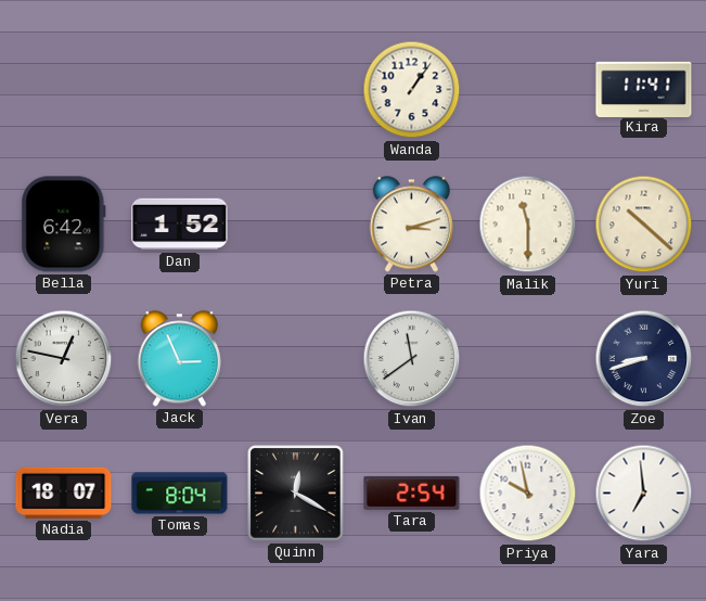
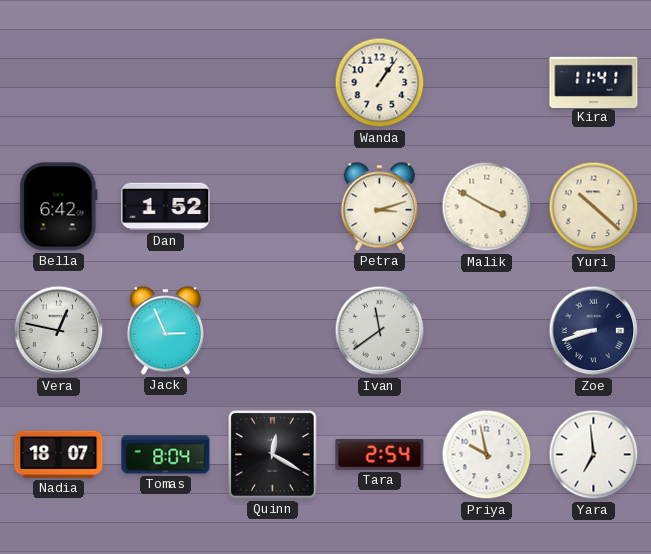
Malik: 11:30 -> 3:50 (487, 207)
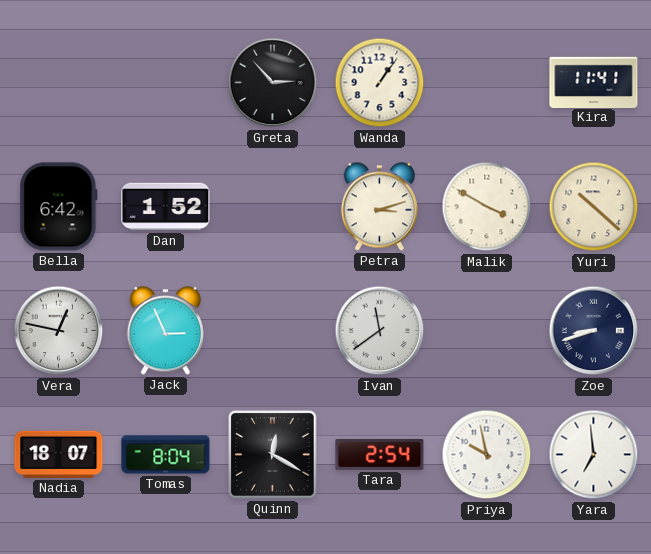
Greta: none -> 2:53 (273, 83)
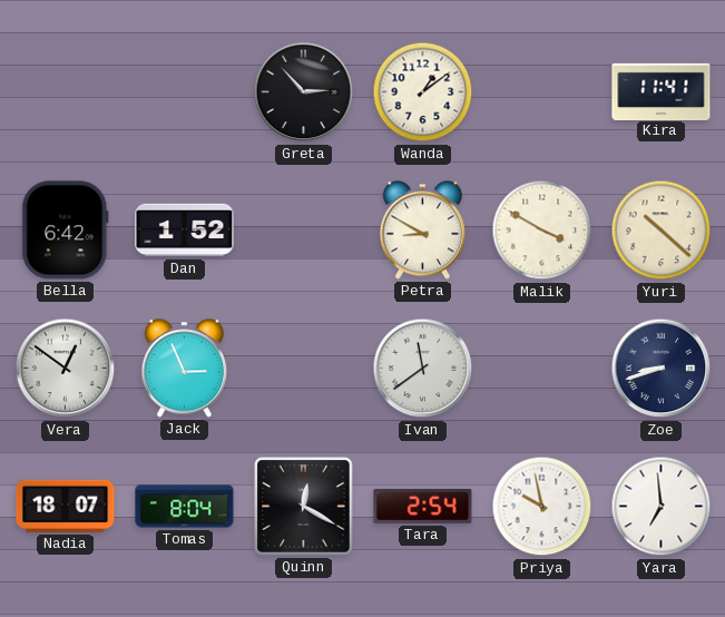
Wanda: 1:06 -> 1:09 (423, 92)
Petra: 3:12 -> 8:50 (422, 231)
Vera: 12:47 -> 12:51 (66, 369)
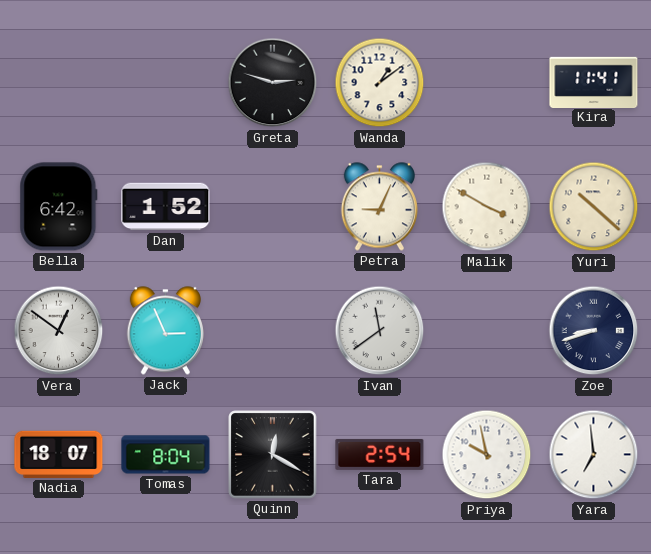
Greta: 2:53 -> 2:48 (273, 83)
Petra: 8:50 -> 9:04 (379, 207)
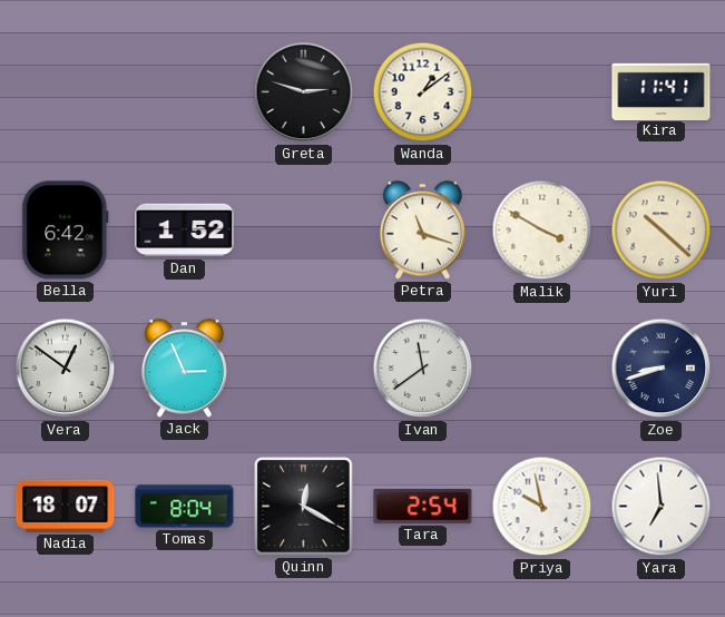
Petra: 9:04 -> 11:18 (422, 231)
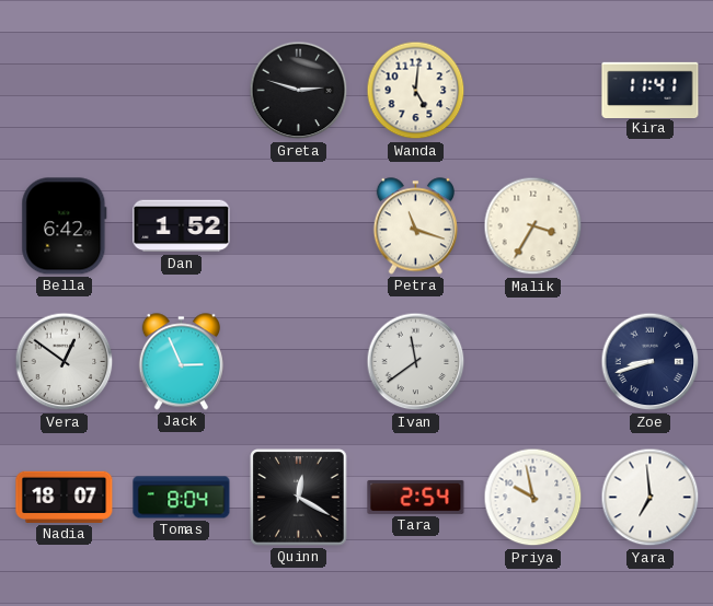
Wanda: 1:09 -> 5:01 (416, 91)
Malik: 3:50 -> 3:35 (533, 226)
Yuri: 10:22 -> none (662, 231)
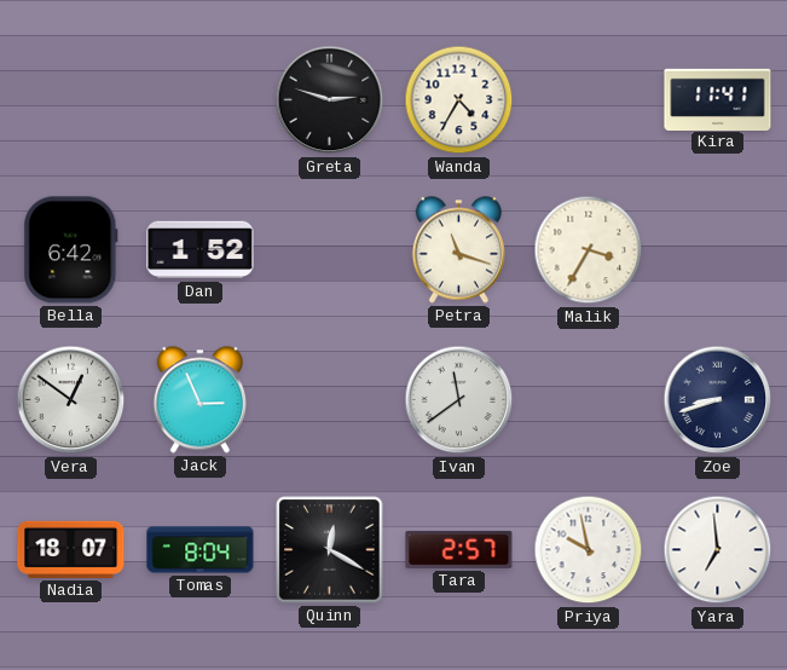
Wanda: 5:01 -> 4:35 (459, 100)
Tara: 2:54 -> 2:57 (459, 549)
